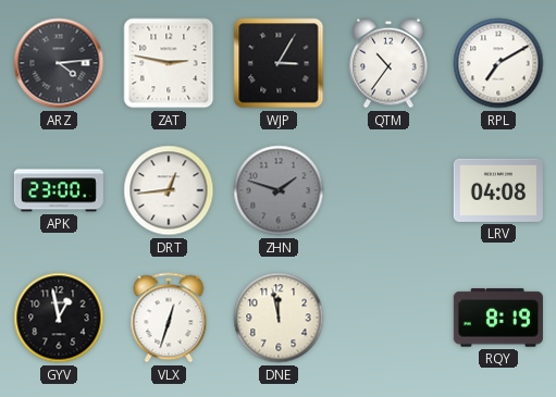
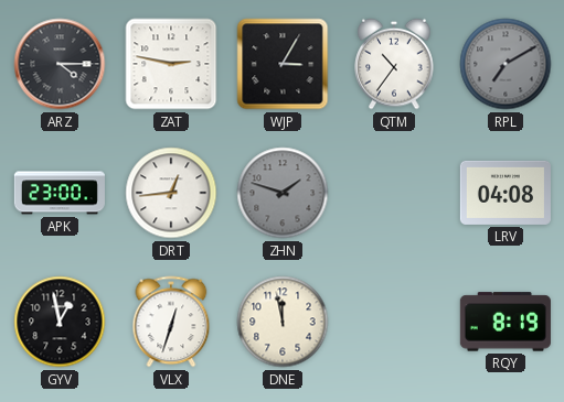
ARZ: 4:14 -> 4:15 (60, 64)
RPL dial: white -> grey (506, 64)
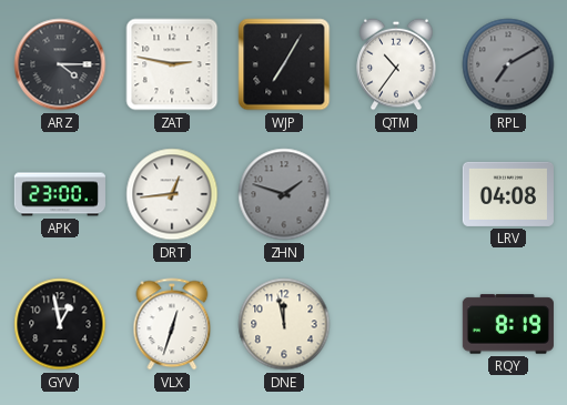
WJP: 3:05 -> 7:05 (284, 64)
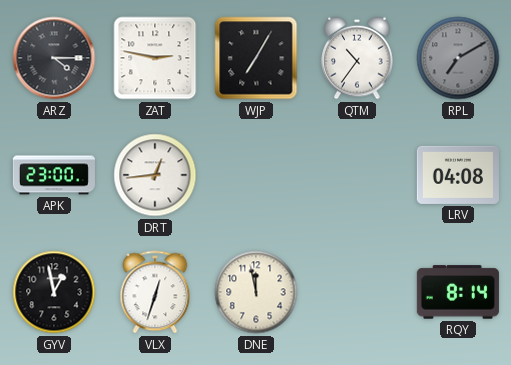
ZHN: 1:48 -> none (284, 194)
RQY: 8:19 -> 8:14 (458, 292)
